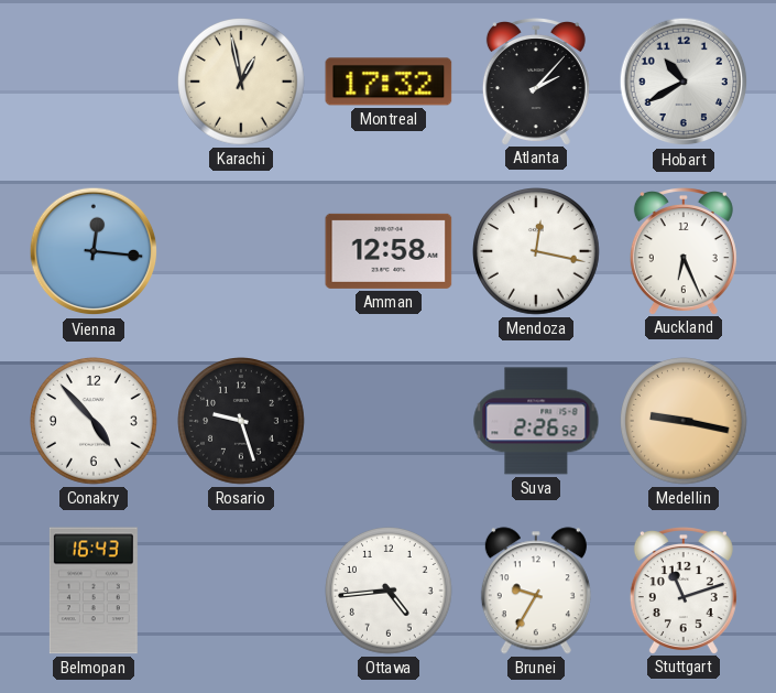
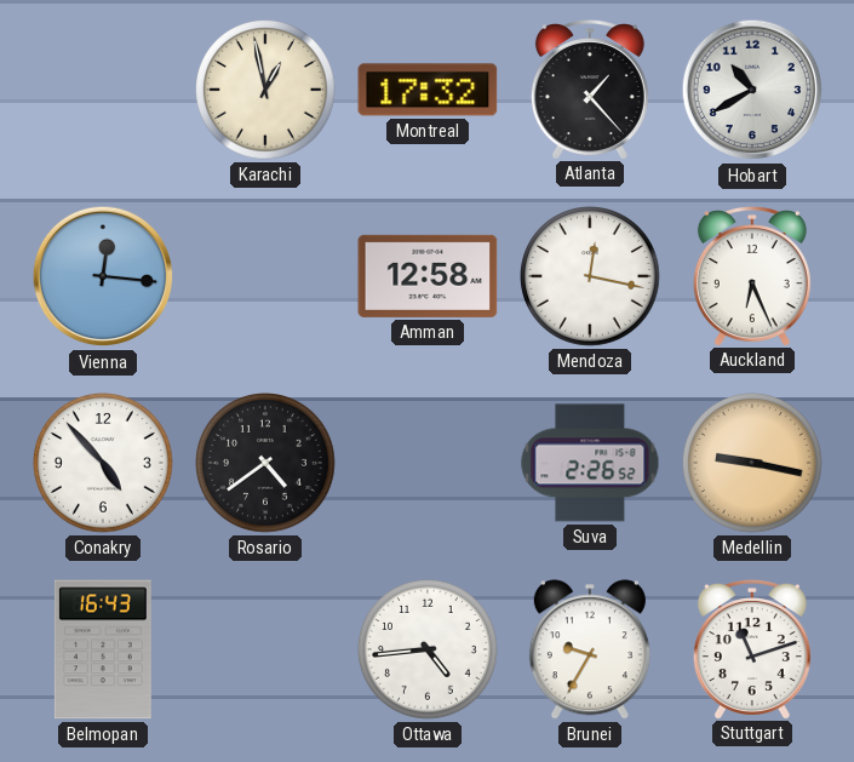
Atlanta: 2:07 -> 1:23 (590, 90)
Rosario: 9:27 -> 4:39 (266, 464)
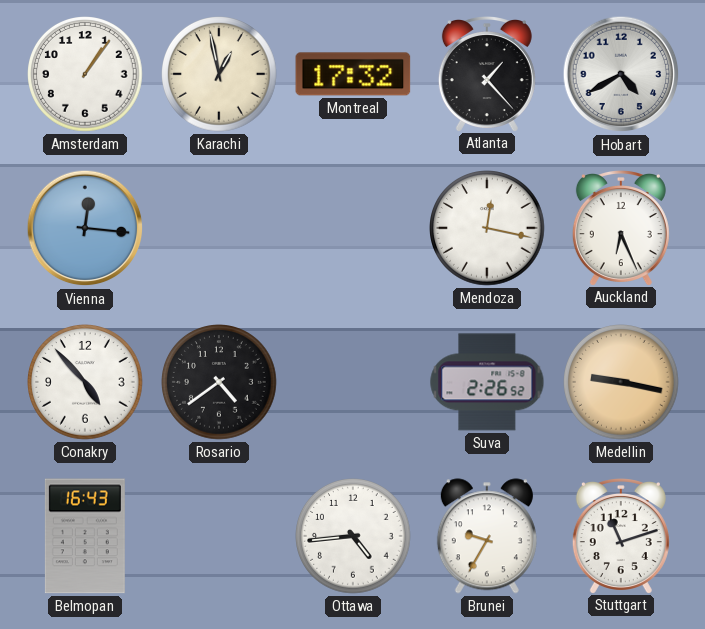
Amsterdam: none -> 1:06 (86, 75)
Hobart: 10:40 -> 4:40 (621, 74)
Amman: 12:58 -> none (428, 276)
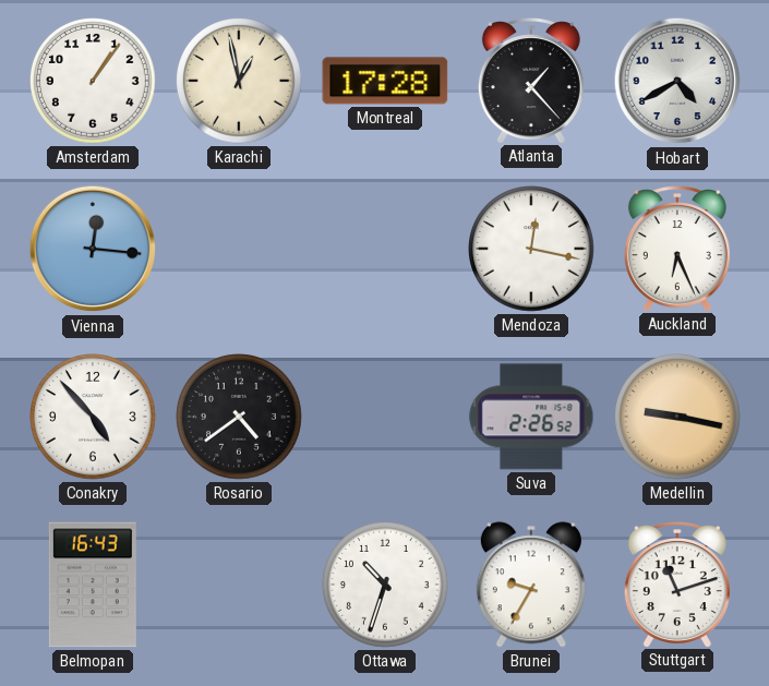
Montreal: 17:32 -> 17:28 (385, 81)
Ottawa: 4:44 -> 10:33 (386, 586)
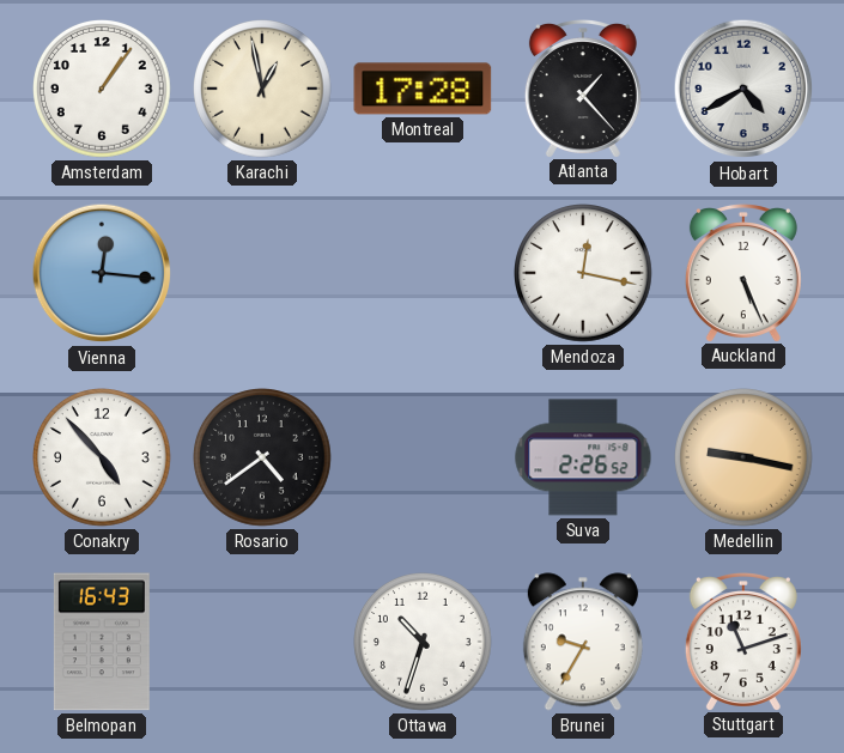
Auckland: 6:26 -> 5:26 (743, 273)
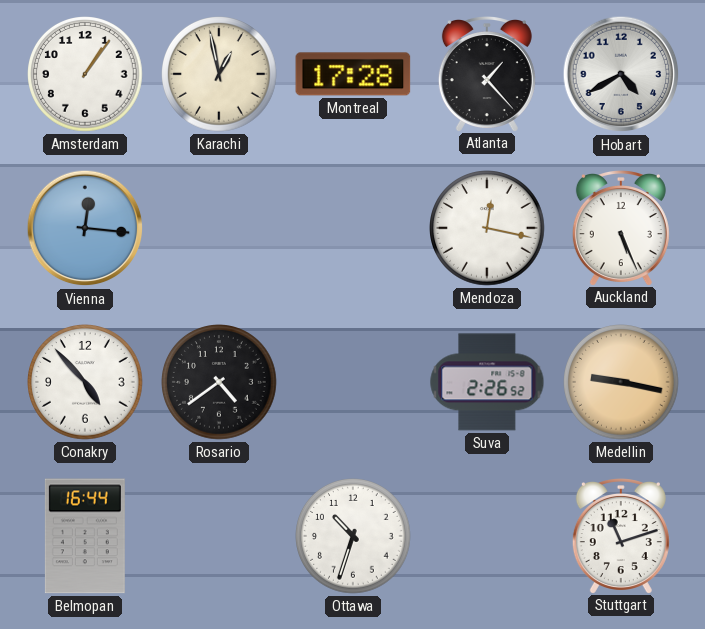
Belmopan: 16:43 -> 16:44 (85, 536)
Brunei: 9:35 -> none (583, 642)
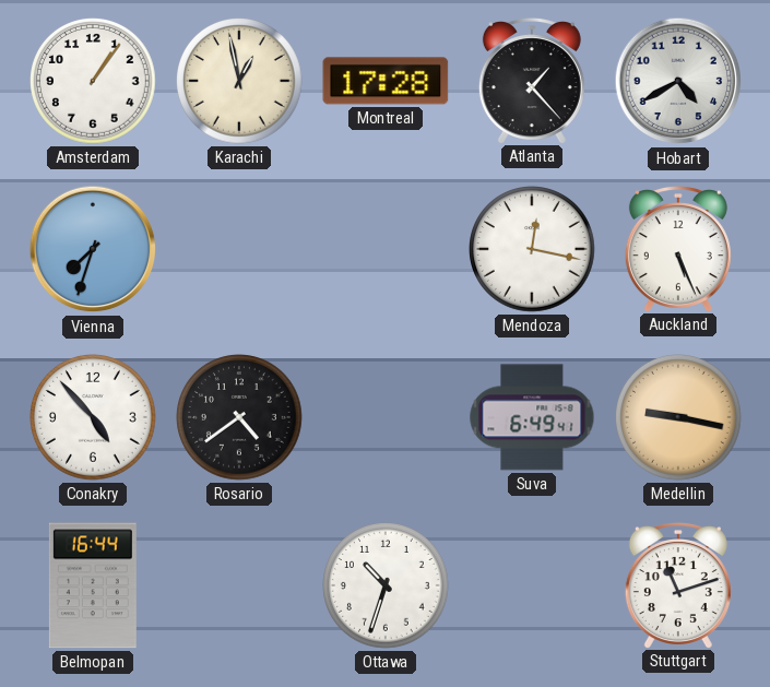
Vienna: 12:16 -> 7:33 (93, 249)
Suva: 2:26 -> 6:49 (532, 417)
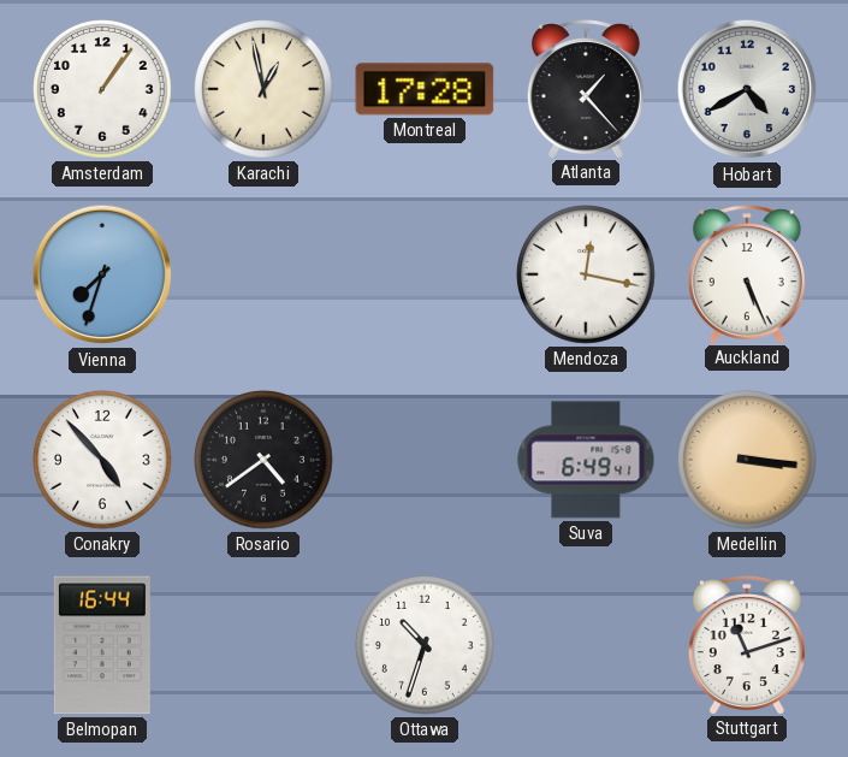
Medellin: 9:17 -> 3:16 (748, 461)
